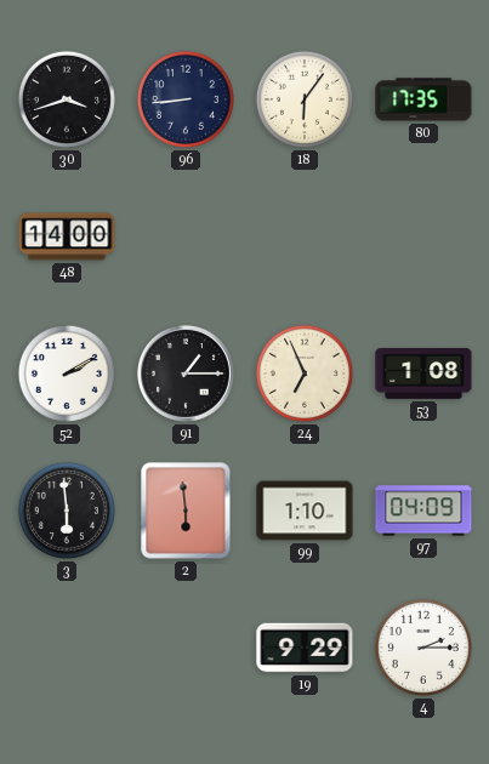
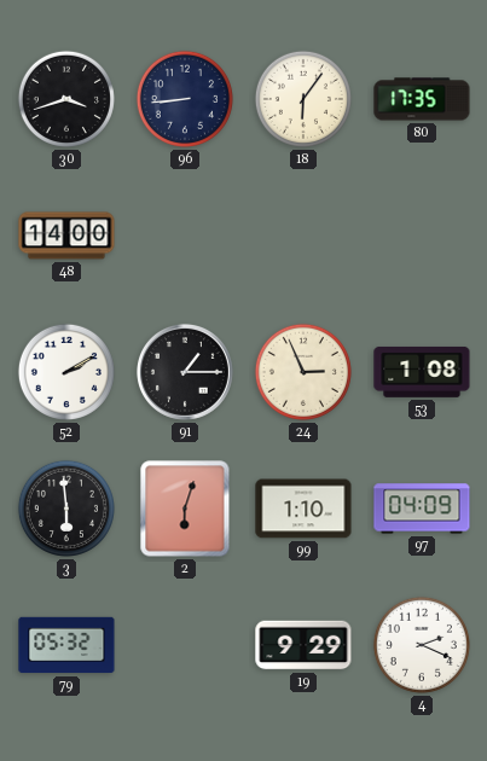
24: 6:56 -> 2:56 (303, 372)
2: 5:59 -> 6:03 (185, 509)
79: none -> 05:32 (66, 645)
4: 2:15 -> 2:19 (422, 645)
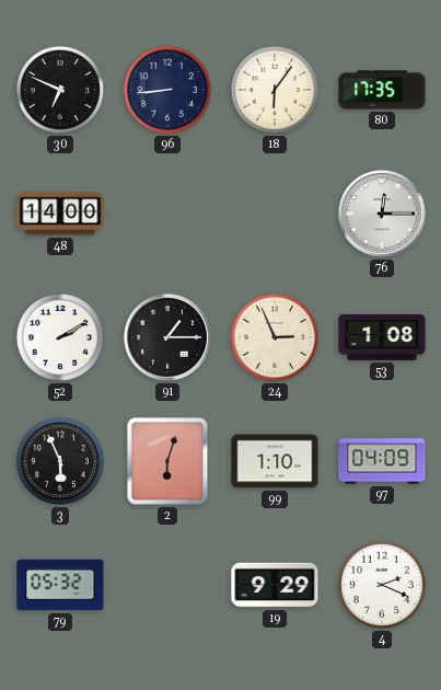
30: 3:42 -> 6:49 (60, 90)
76: none -> 12:15 (382, 214)
3: 5:59 -> 5:56 (60, 461)
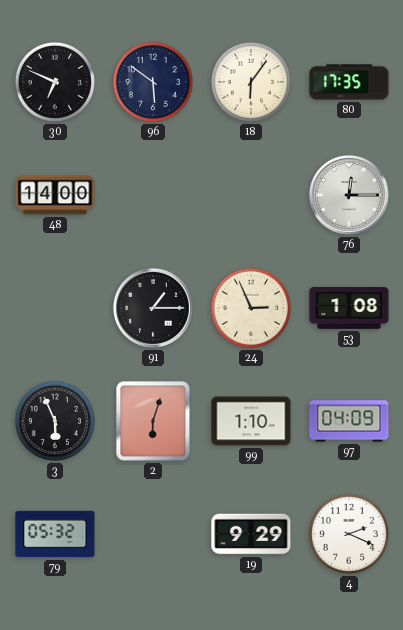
96: 8:44 -> 5:51 (153, 82)
52: 2:10 -> none (60, 337)
